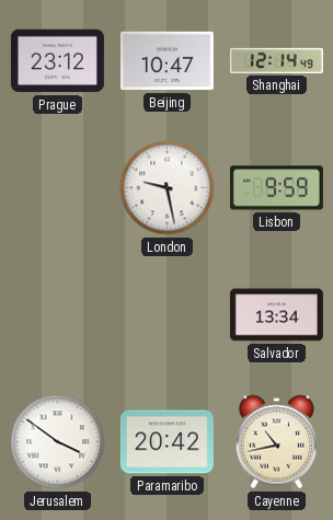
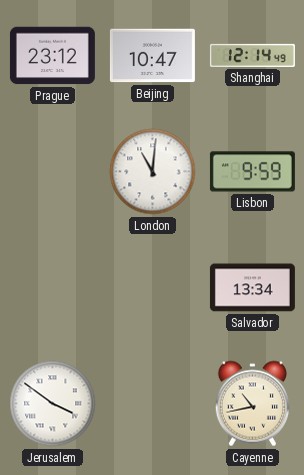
London: 9:28 -> 11:01 (153, 172)
Paramaribo: 20:42 -> none (166, 442)
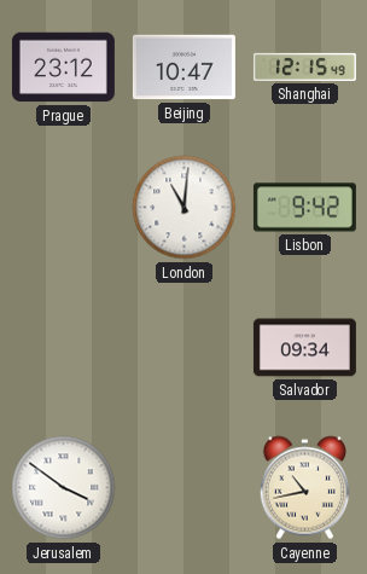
Shanghai: 12:14 -> 12:15 (304, 66)
Lisbon: 9:59 -> 9:42 (304, 208)
Salvador: 13:34 -> 09:34 (304, 348)
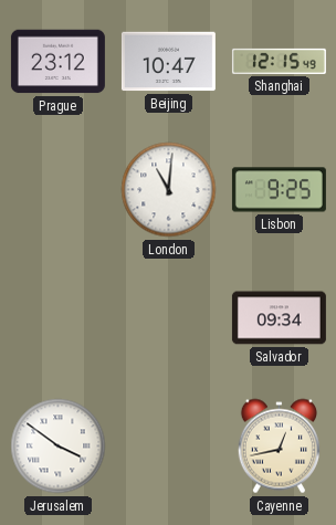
Lisbon: 9:42 -> 9:25 (279, 190)
Cayenne: 10:43 -> 12:43 (279, 447)
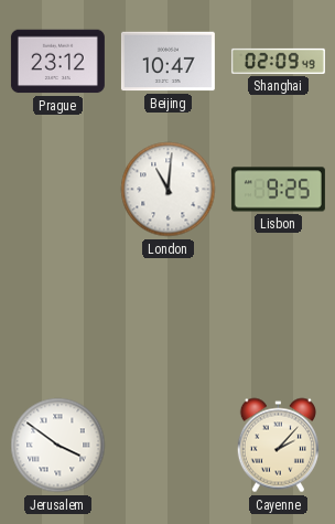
Shanghai: 12:15 -> 02:09 (278, 61)
Salvador: 09:34 -> none (279, 318)
Cayenne: 12:43 -> 2:07 (278, 446)
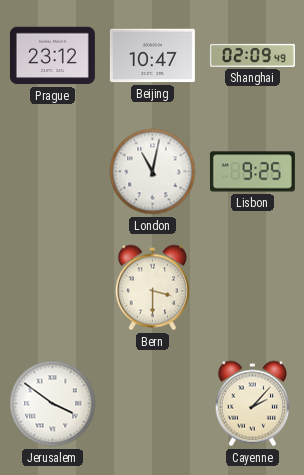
London: 11:01 -> 11:02 (153, 172)
Bern: none -> 3:30 (152, 288)
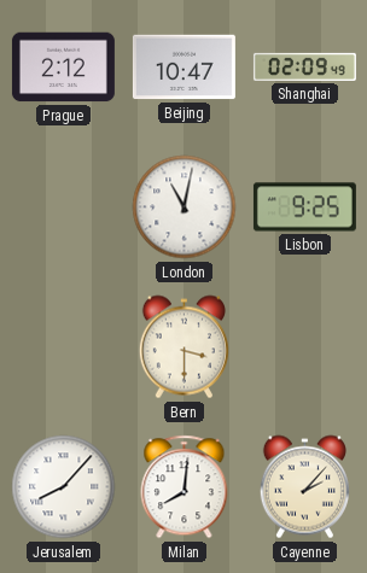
Prague: 23:12 -> 2:12 (63, 68)
Jerusalem: 3:51 -> 8:07 (64, 487)
Milan: none -> 8:01 (185, 487)
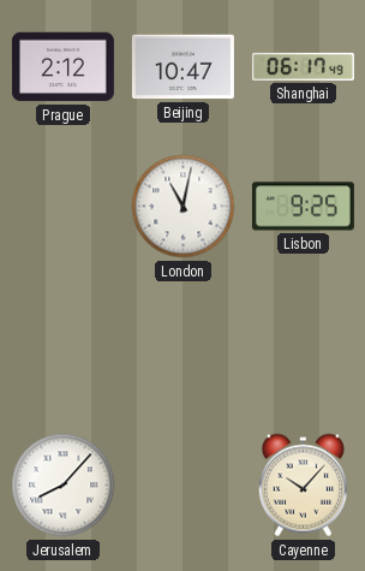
Shanghai: 02:09 -> 06:17 (303, 66)
Bern: 3:30 -> none (183, 347)
Milan: 8:01 -> none (185, 487)
Cayenne: 2:07 -> 10:07 (303, 486)
